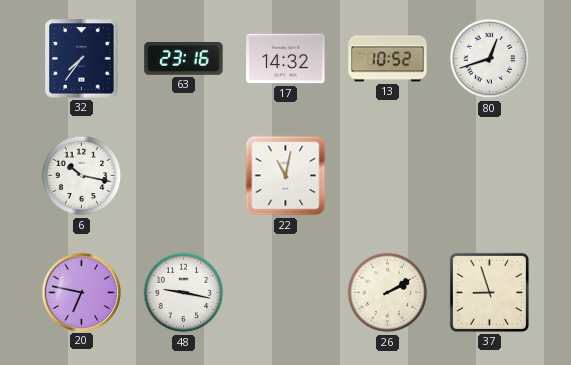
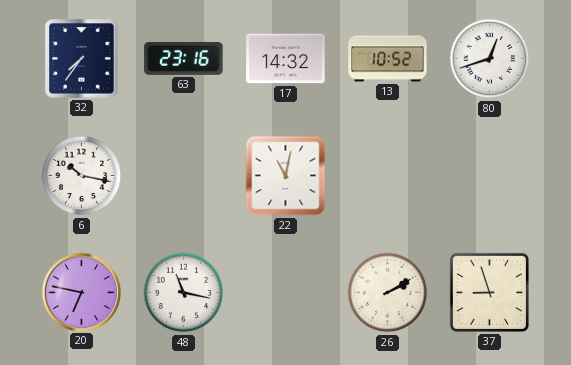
48: 9:17 -> 11:17 (184, 293)
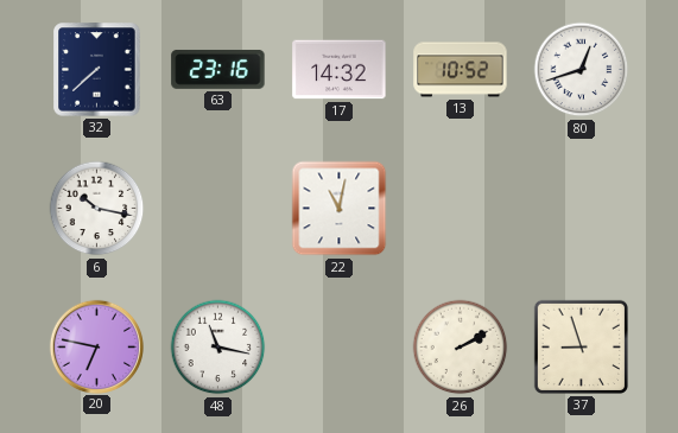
32: 7:36 -> 7:38 (97, 70)
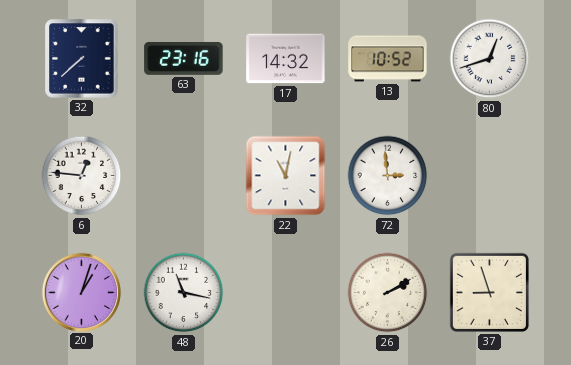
6: 10:17 -> 12:46 (82, 176)
72: none -> 2:59 (388, 176)
20: 6:47 -> 1:03 (81, 292)
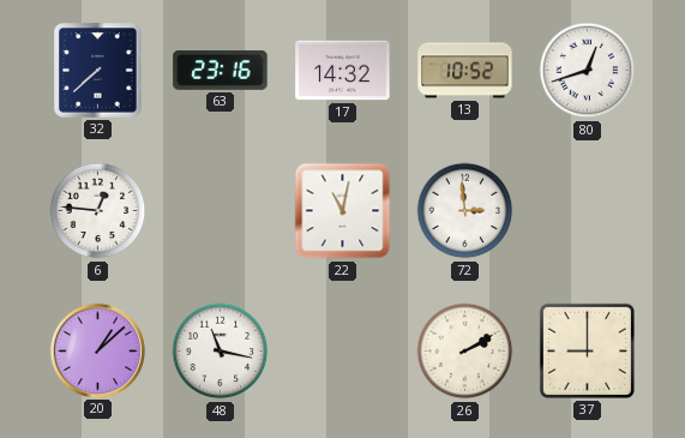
20: 1:03 -> 1:08 (97, 350)
37: 8:57 -> 9:00 (587, 350)
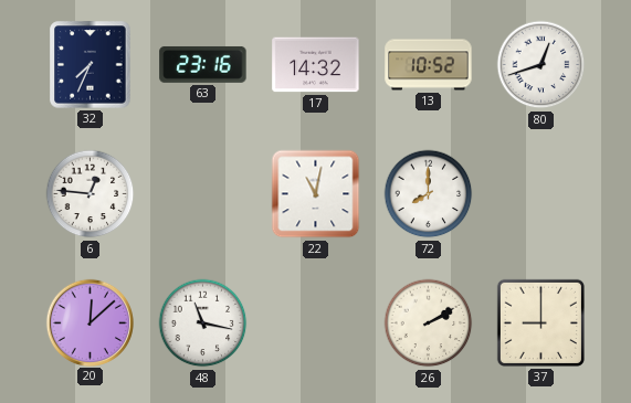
32: 7:38 -> 7:34 (91, 65)
72: 2:59 -> 8:00 (429, 194)
20: 1:08 -> 12:08 (90, 322)
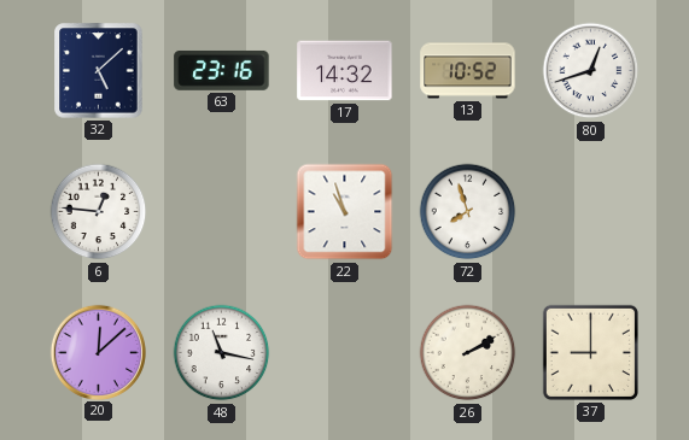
32: 7:34 -> 5:08 (99, 71)
22: 11:02 -> 10:57 (345, 212)
72: 8:00 -> 7:57 (468, 212)
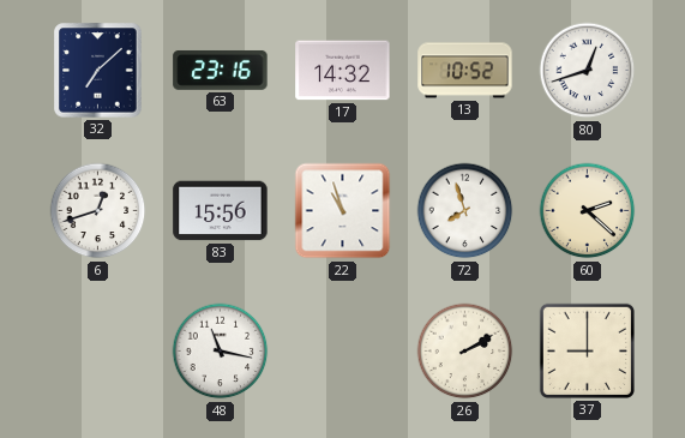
32: 5:08 -> 7:08 (98, 71)
6: 12:46 -> 12:42 (98, 211)
83: none -> 15:56 (221, 211)
60: none -> 2:22 (588, 211)
20: 12:08 -> none (98, 352)
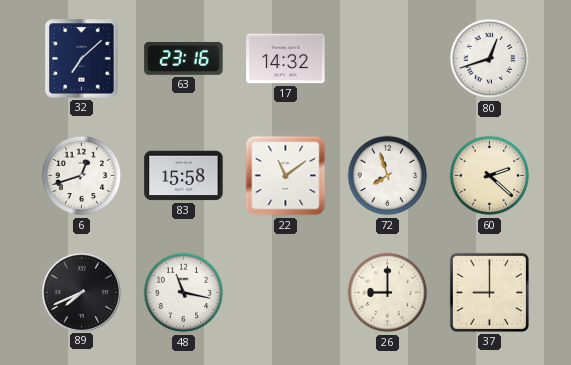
13: 10:52 -> none (465, 71)
83: 15:56 -> 15:58 (184, 176)
22: 10:57 -> 11:09 (286, 176)
89: none -> 7:41 (81, 292)
26: 2:10 -> 9:00 (388, 293)
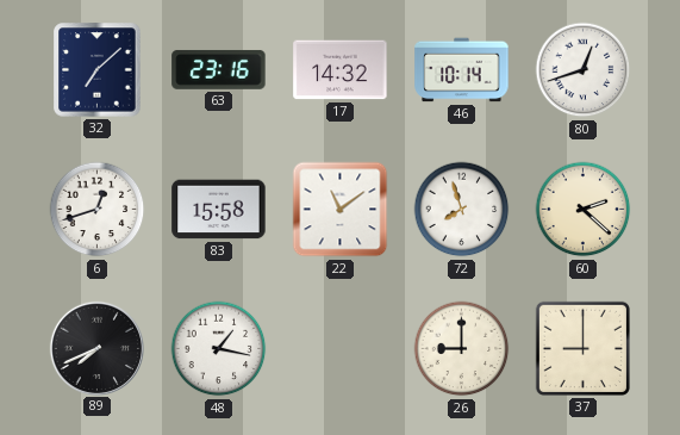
46: none -> 10:14 (462, 70)
48: 11:17 -> 1:17 (219, 349)
